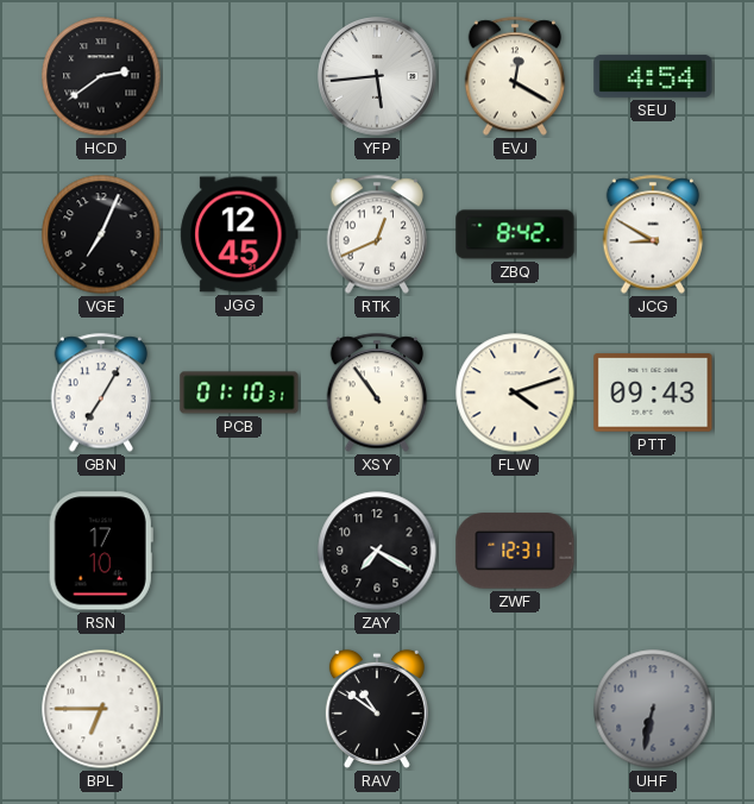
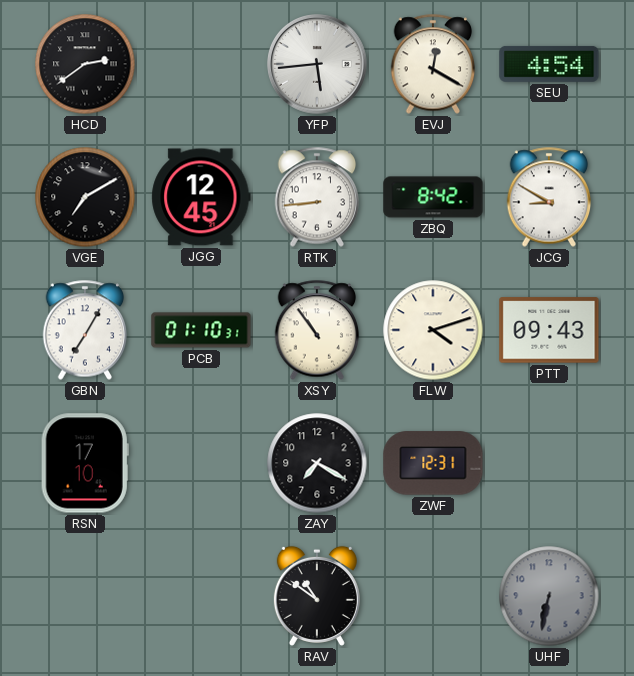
VGE: 7:04 -> 7:10 (85, 197)
RTK: 12:41 -> 8:44 (317, 197)
BPL: 6:45 -> none (101, 709)
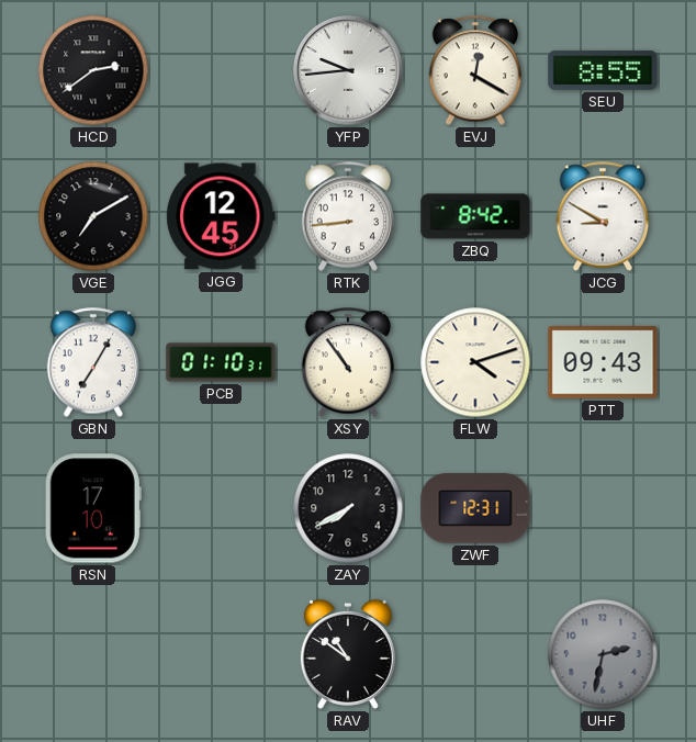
YFP: 5:44 -> 9:44 (348, 70)
SEU: 4:54 -> 8:55 (603, 70)
ZAY: 7:20 -> 7:40 (348, 508)
UHF: 6:32 -> 2:32 (603, 654)
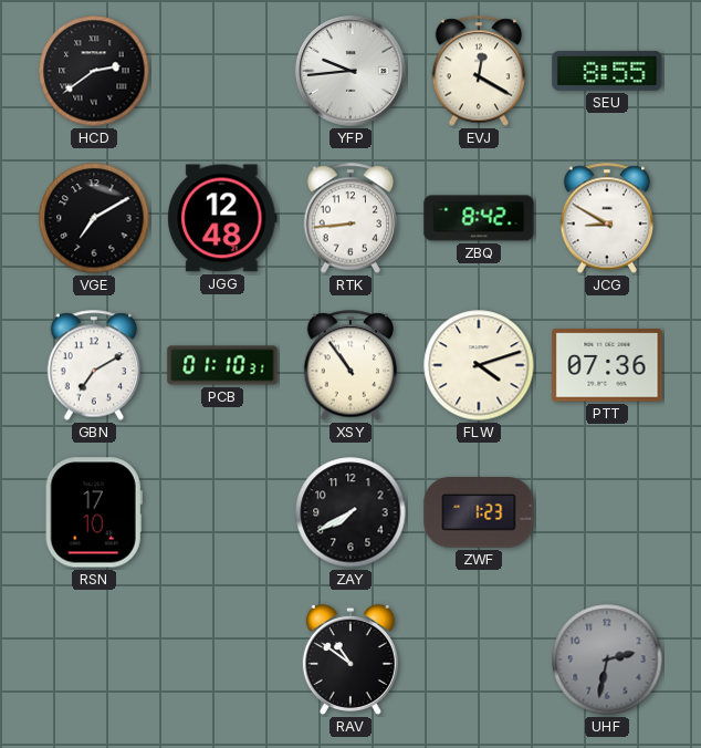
JGG: 12:45 -> 12:48 (222, 218)
GBN: 7:05 -> 7:10 (94, 365)
PTT: 09:43 -> 07:36 (607, 365)
ZWF: 12:31 -> 1:23 (479, 512)
